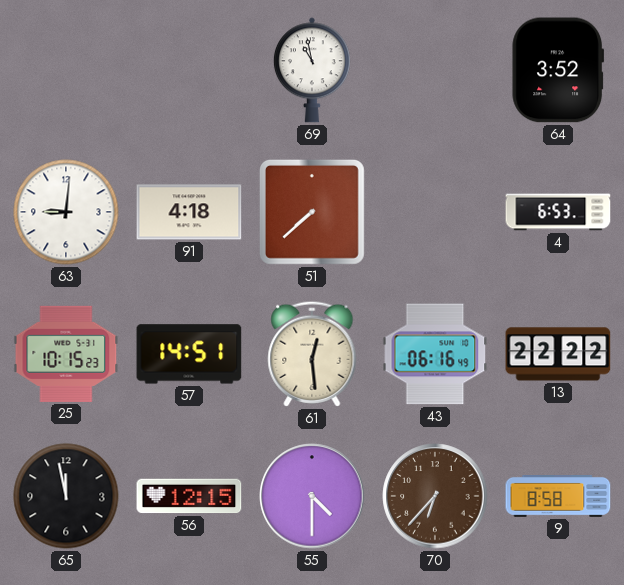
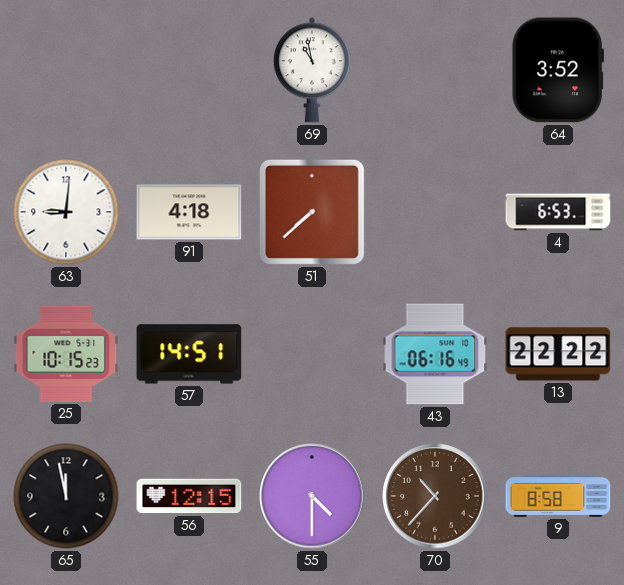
61: 12:29 -> none (312, 354)
70: 6:37 -> 10:37 (435, 496)
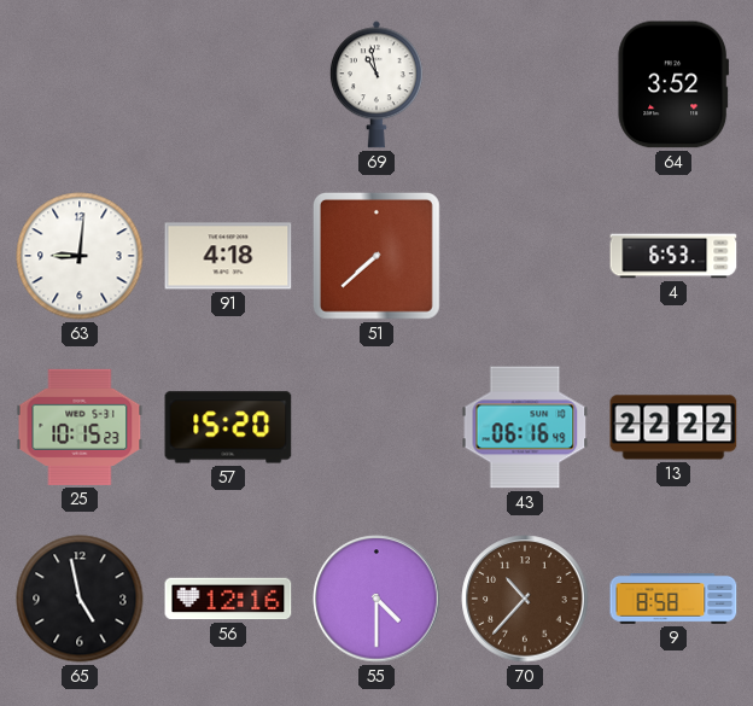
57: 14:51 -> 15:20 (228, 427)
65: 11:58 -> 4:58 (80, 599)
56: 12:15 -> 12:16 (228, 599)
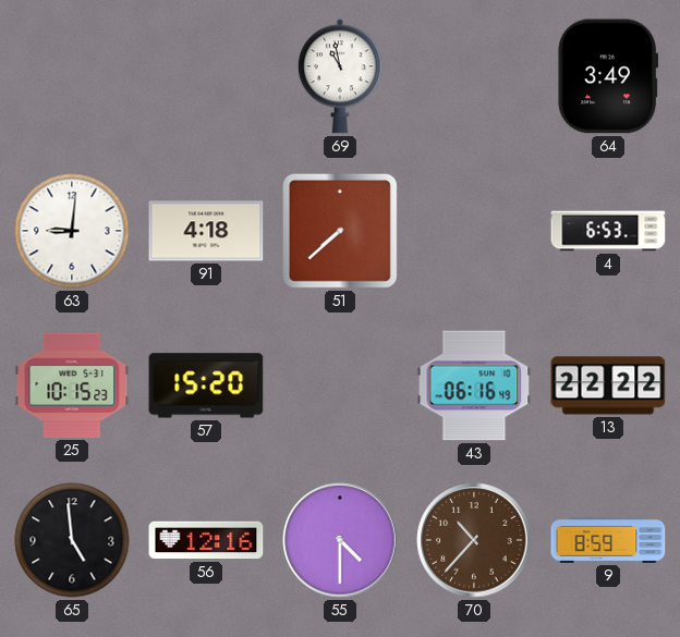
64: 3:52 -> 3:49 (608, 76)
65: 4:58 -> 4:59 (72, 540)
9: 8:58 -> 8:59 (608, 541)
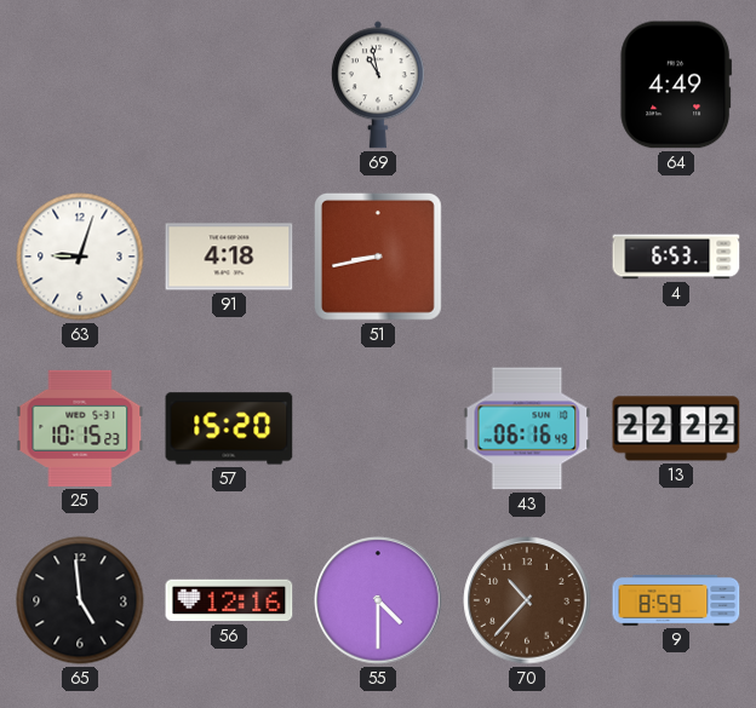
64: 3:49 -> 4:49 (676, 85)
63: 9:01 -> 9:03 (80, 257)
51: 7:38 -> 8:43 (378, 257)
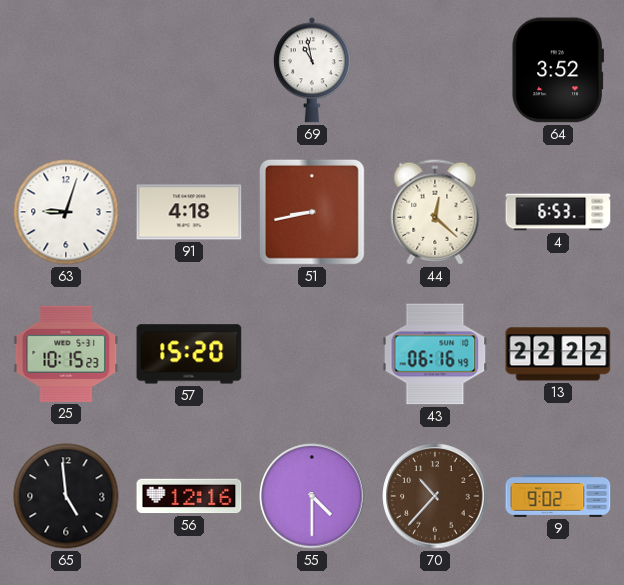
64: 4:49 -> 3:52 (558, 70)
44: none -> 12:22 (435, 212)
9: 8:59 -> 9:02 (558, 497)
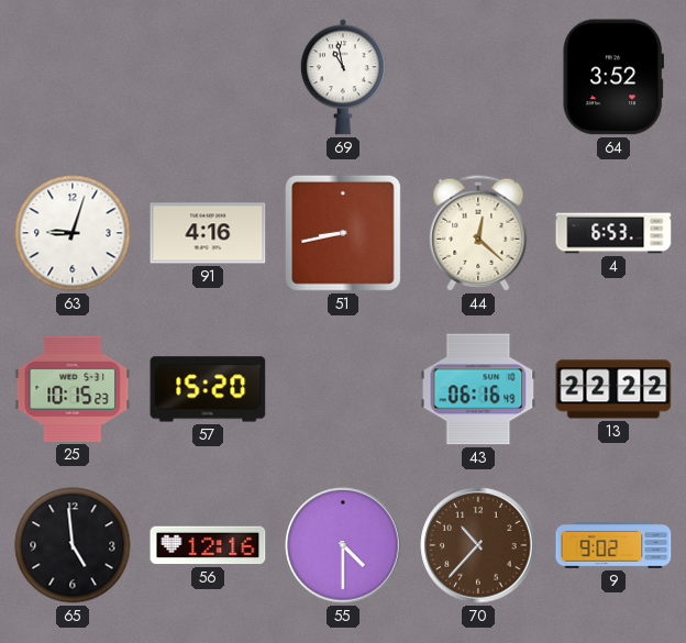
91: 4:18 -> 4:16 (208, 233)
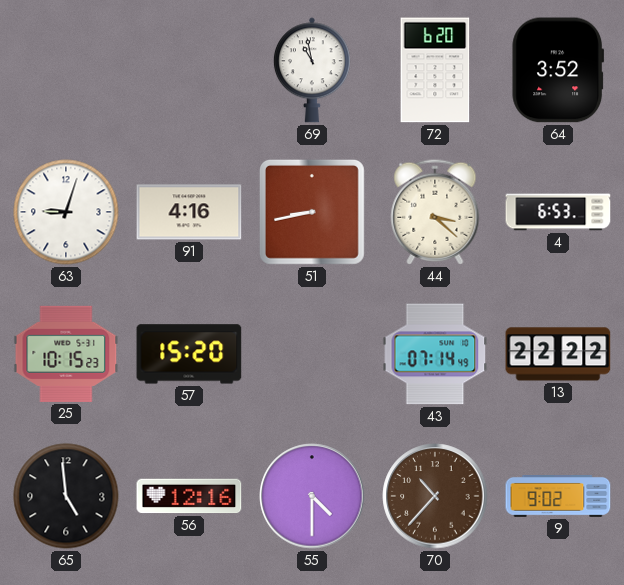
72: none -> 6:20 (435, 70)
44: 12:22 -> 3:22 (435, 212)
43: 06:16 -> 07:14 (435, 354)
